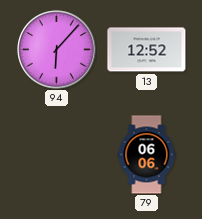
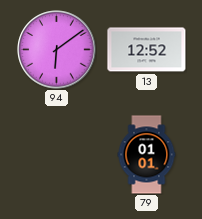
94: 6:07 -> 6:09 (57, 50)
79: 06:06 -> 01:01 (147, 155)
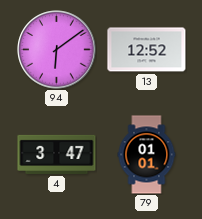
4: none -> 3:47 (57, 154)
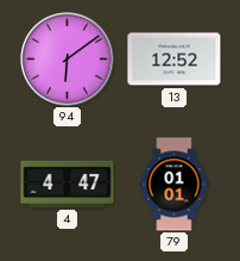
4: 3:47 -> 4:47 (68, 184)
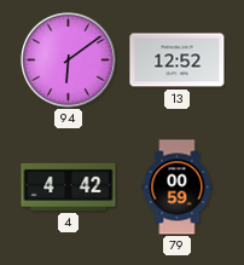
4: 4:47 -> 4:42 (69, 186)
79: 01:01 -> 00:59 (178, 188)
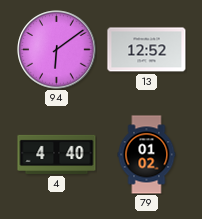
4: 4:42 -> 4:40 (57, 154)
79: 00:59 -> 01:02 (147, 155)
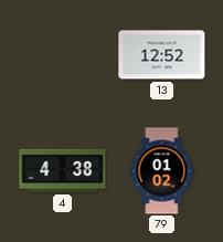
94: 6:09 -> none (57, 50)
4: 4:40 -> 4:38 (63, 170)
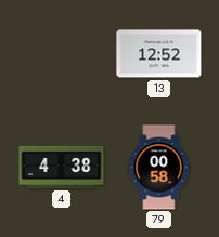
79: 01:02 -> 00:58 (159, 168)
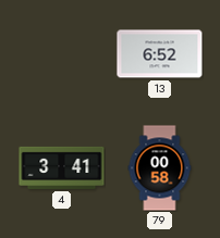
13: 12:52 -> 6:52 (160, 54)
4: 4:38 -> 3:41 (62, 167)
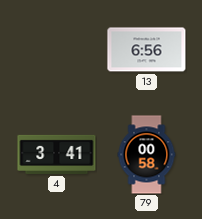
13: 6:52 -> 6:56 (147, 50)
